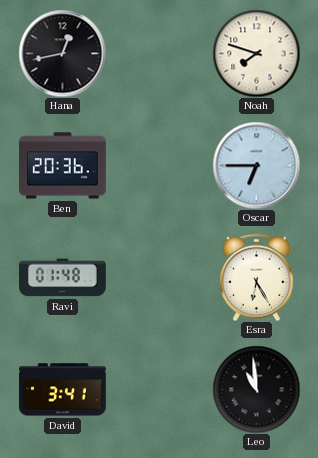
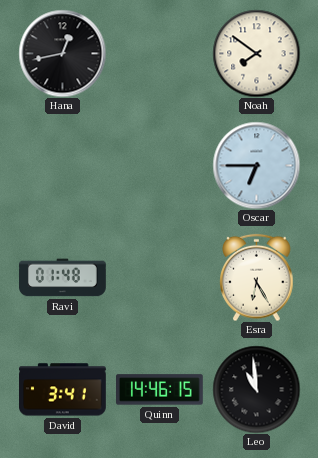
Noah: 7:48 -> 7:51 (256, 53)
Ben: 20:36 -> none (63, 166)
Quinn: none -> 14:46 (160, 390)
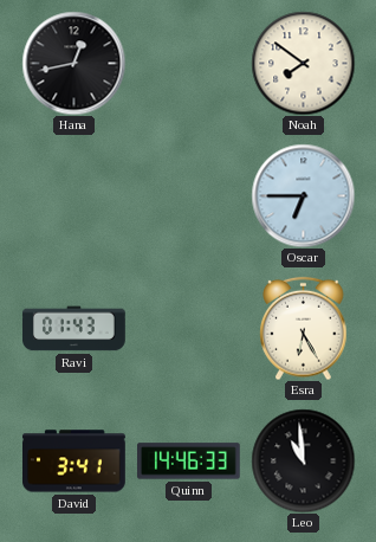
Ravi: 01:48 -> 01:43 (74, 329)
Quinn: 14:46:15 -> 14:46:33 (189, 462)
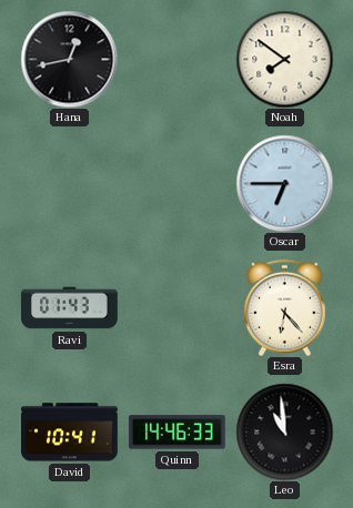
Esra: 6:25 -> 6:23 (285, 307)
David: 3:41 -> 10:41 (70, 433)
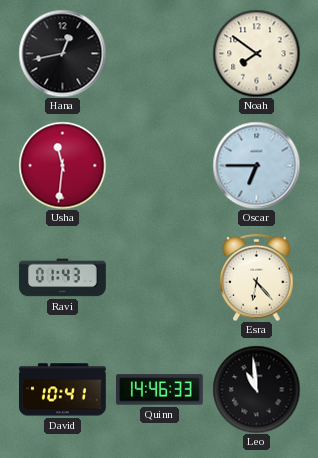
Usha: none -> 11:31 (62, 165)
